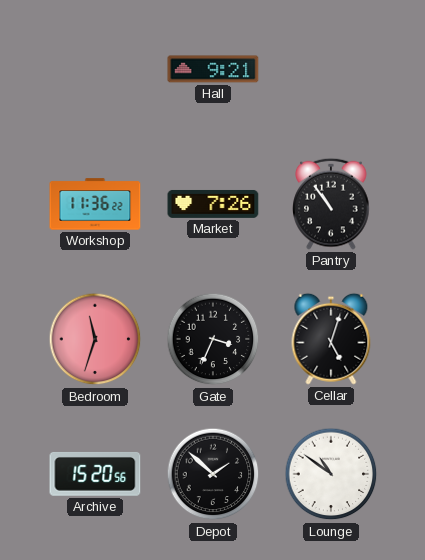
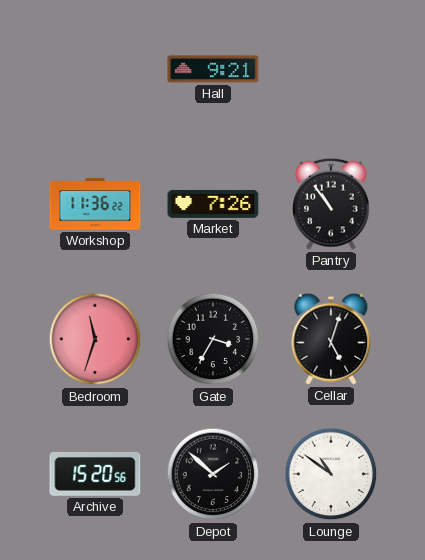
Gate: 3:34 -> 3:35 (213, 339)
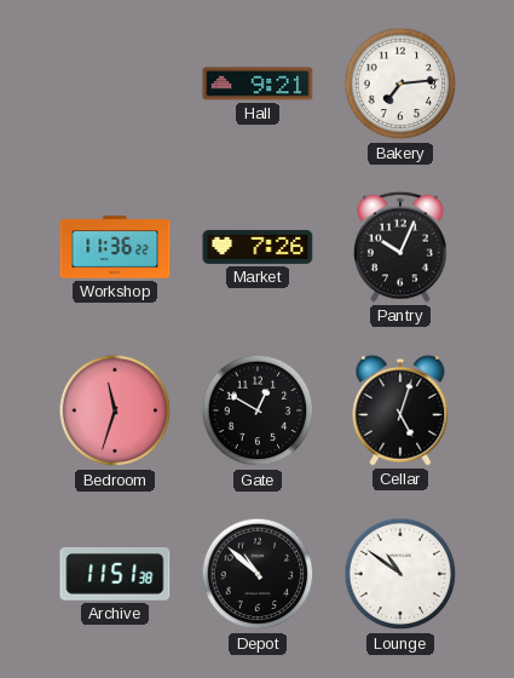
Bakery: none -> 7:14 (400, 84)
Pantry: 10:54 -> 10:04 (400, 247)
Gate: 3:35 -> 12:50 (258, 410)
Archive: 15:20 -> 11:51 (115, 574)
Depot: 1:52 -> 10:52 (258, 574)
